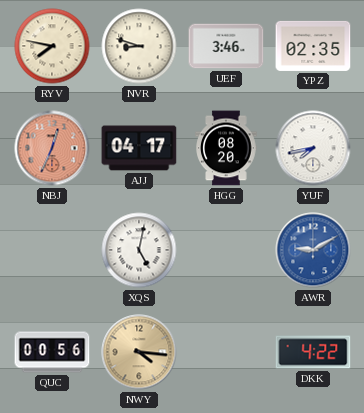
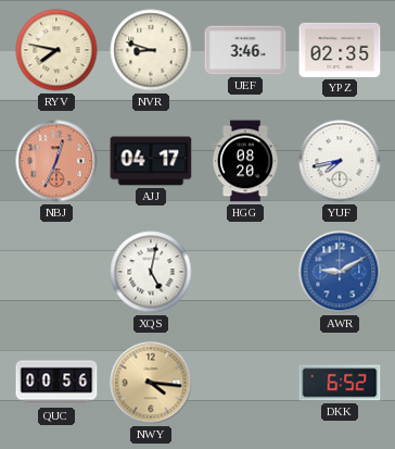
DKK: 4:22 -> 6:52 (340, 383)
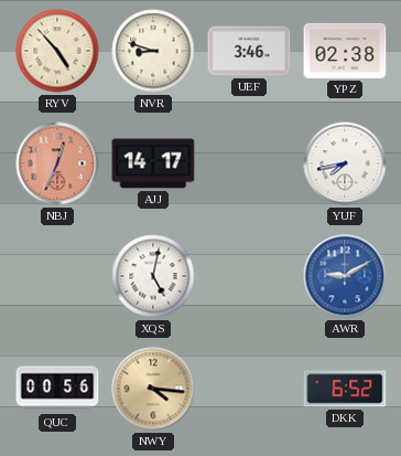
RYV: 7:47 -> 4:53 (57, 51)
YPZ: 02:35 -> 02:38 (345, 51)
AJJ: 04:17 -> 14:17 (153, 163)
HGG: 08:20 -> none (245, 161)
